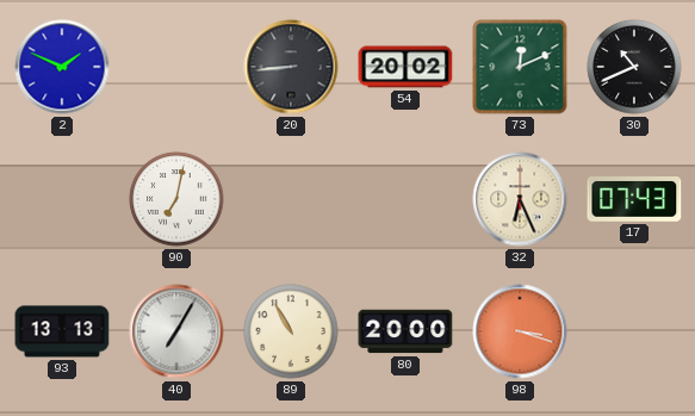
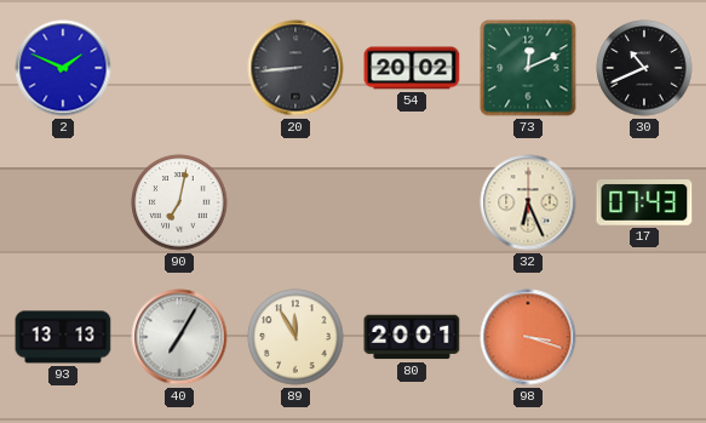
89: 10:55 -> 11:55 (295, 337)
80: 20:00 -> 20:01 (412, 337)
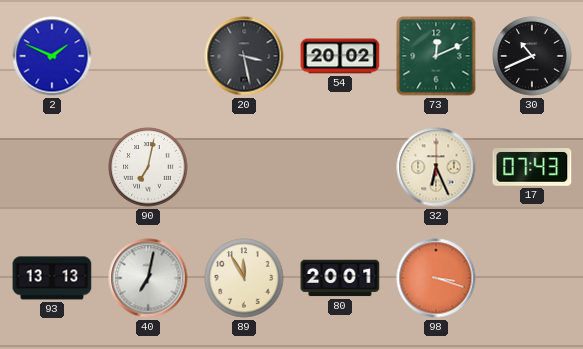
20: 8:44 -> 3:28 (244, 56)
40: 7:05 -> 7:02 (148, 278)
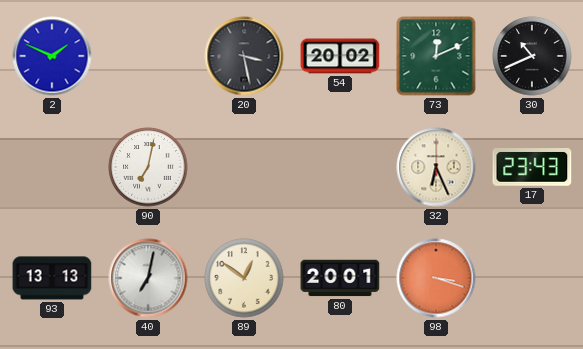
17: 07:43 -> 23:43 (532, 168)
89: 11:55 -> 12:51 (244, 278)
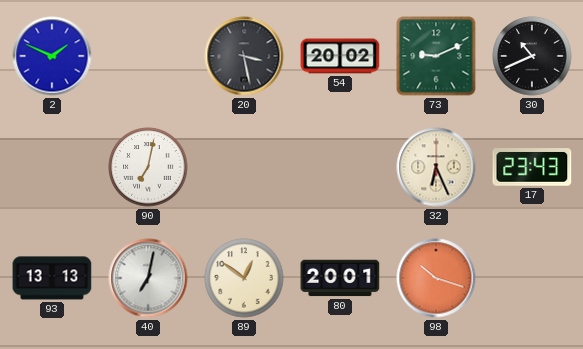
73: 12:11 -> 9:11 (436, 56)
98: 3:18 -> 10:18 (436, 278)
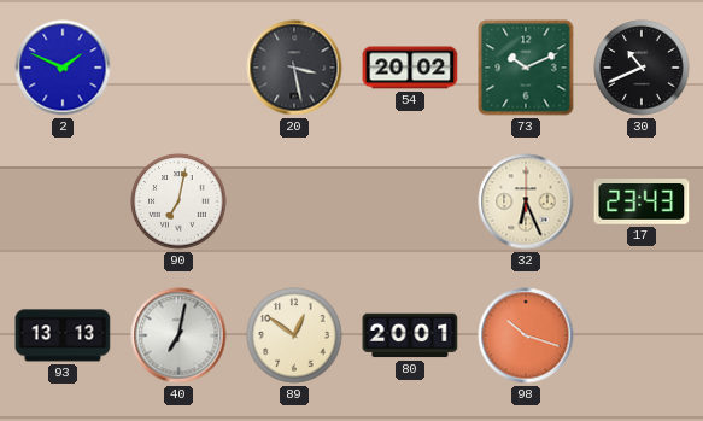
73: 9:11 -> 10:11 (526, 68)
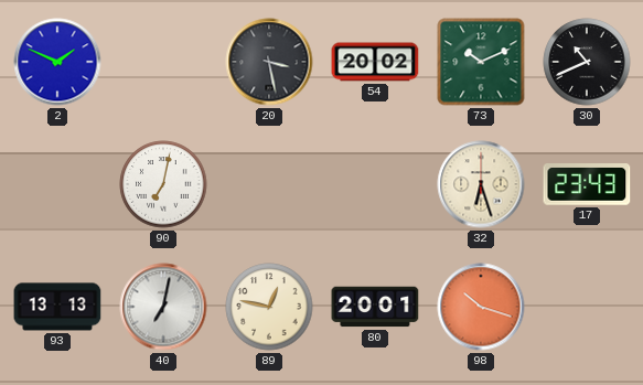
32: 6:26 -> 6:27 (481, 184)
89: 12:51 -> 12:47 (269, 307)
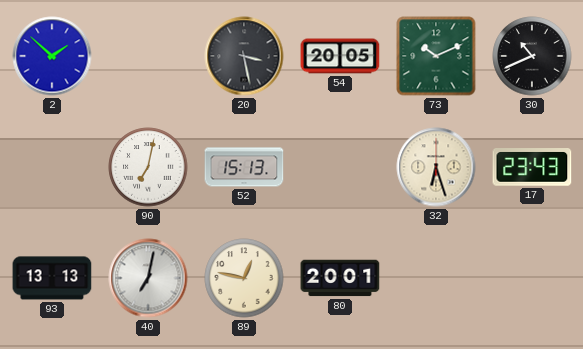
2: 1:49 -> 1:52 (52, 56)
54: 20:02 -> 20:05 (340, 56)
52: none -> 15:13 (244, 167)
98: 10:18 -> none (481, 307)
